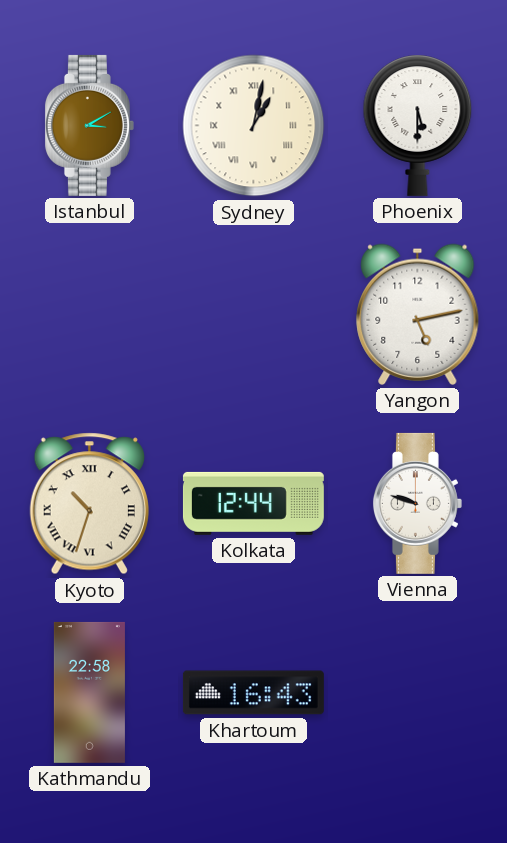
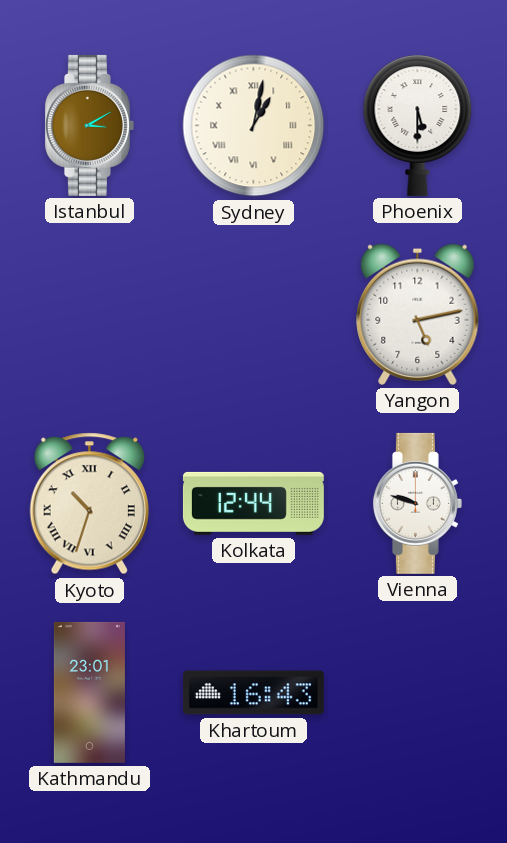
Kathmandu: 22:58 -> 23:01 (89, 692)
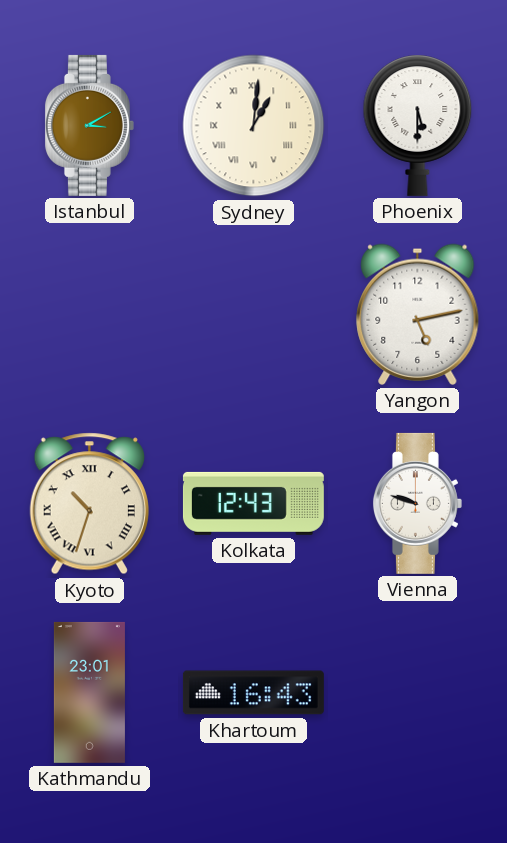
Sydney: 1:02 -> 1:01 (254, 126)
Kolkata: 12:44 -> 12:43 (253, 503)
